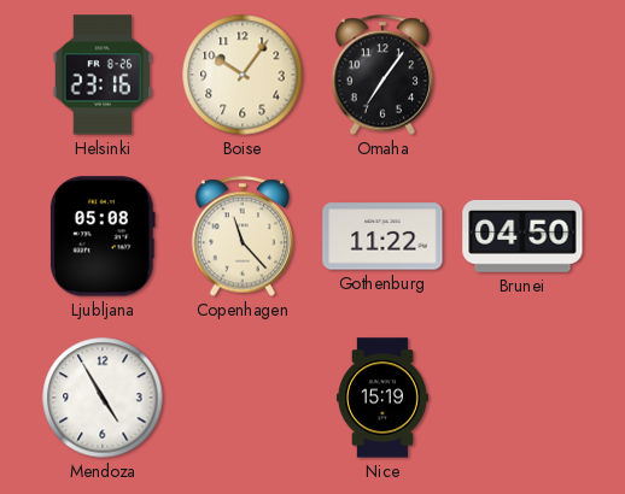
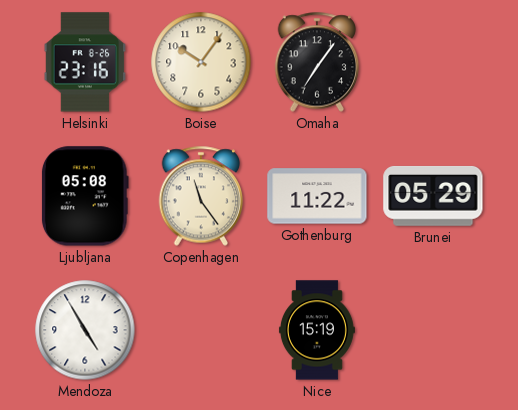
Copenhagen: 11:23 -> 11:24 (201, 196)
Brunei: 04:50 -> 05:29 (433, 196)
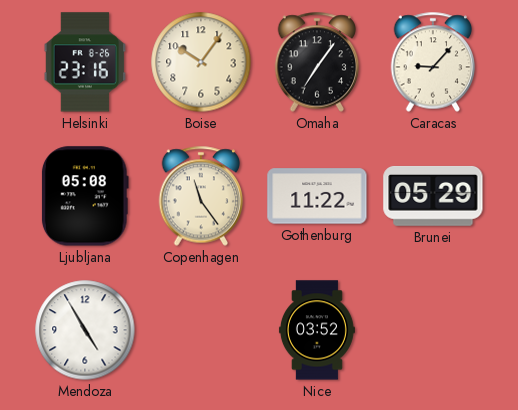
Caracas: none -> 9:07 (433, 62)
Nice: 15:19 -> 03:52 (317, 330)
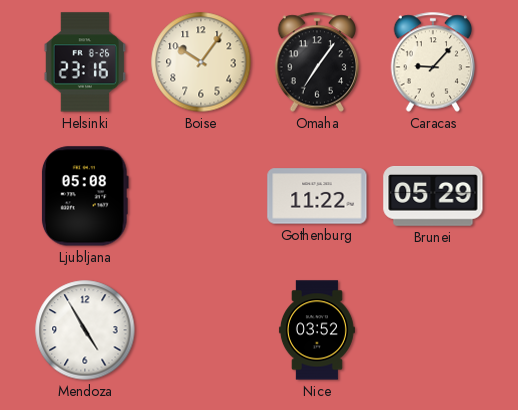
Copenhagen: 11:24 -> none (201, 196)
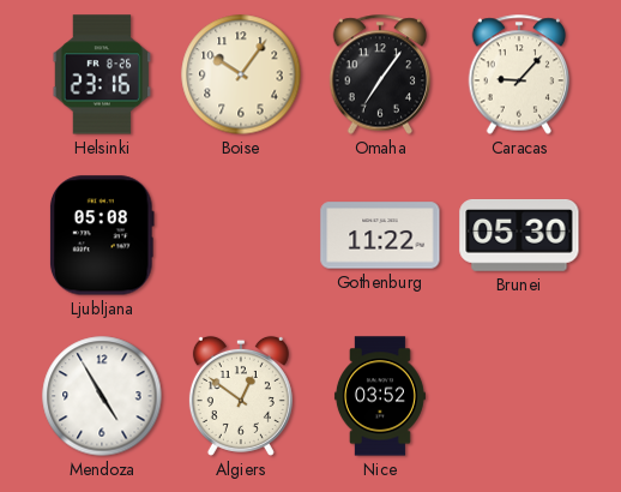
Brunei: 05:29 -> 05:30 (519, 235)
Algiers: none -> 12:51 (241, 396)
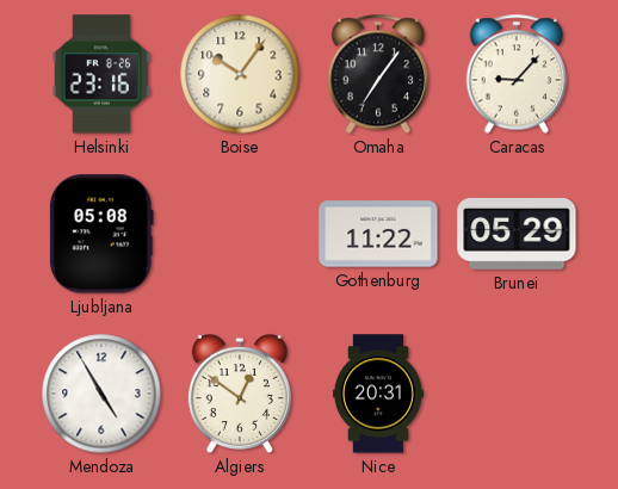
Brunei: 05:30 -> 05:29 (517, 234)
Nice: 03:52 -> 20:31 (378, 394)
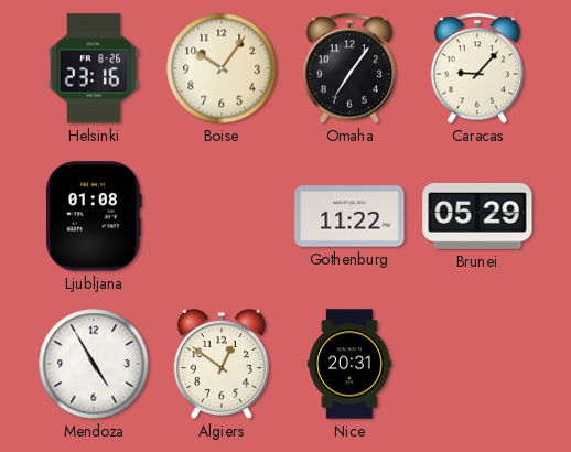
Ljubljana: 05:08 -> 01:08 (94, 216)
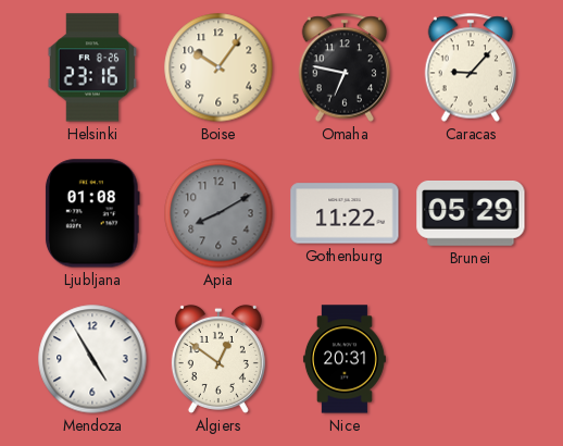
Omaha: 7:06 -> 6:47 (345, 67)
Apia: none -> 8:10 (218, 213)
